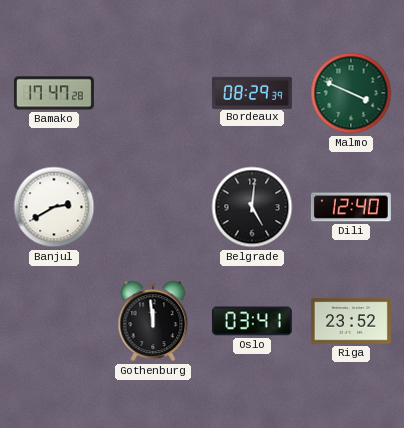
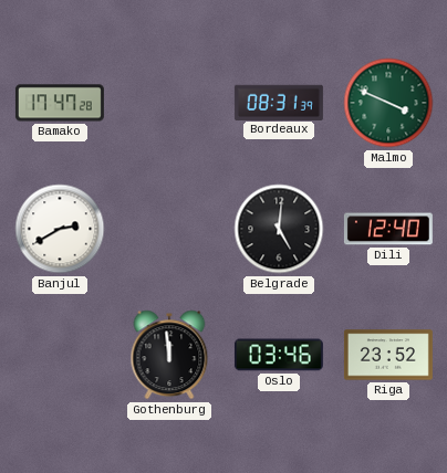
Bordeaux: 08:29 -> 08:31 (279, 102)
Oslo: 03:41 -> 03:46 (279, 355)
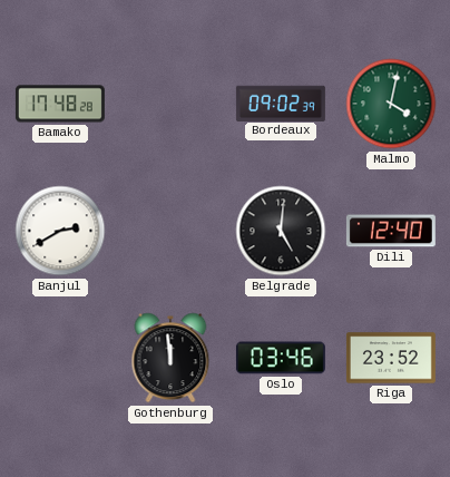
Bamako: 17:47 -> 17:48 (60, 104)
Bordeaux: 08:31 -> 09:02 (281, 103)
Malmo: 3:49 -> 4:02 (391, 104)
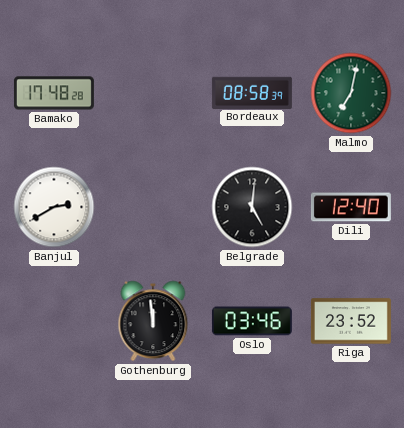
Bordeaux: 09:02 -> 08:58 (252, 92)
Malmo: 4:02 -> 7:02 (351, 93)
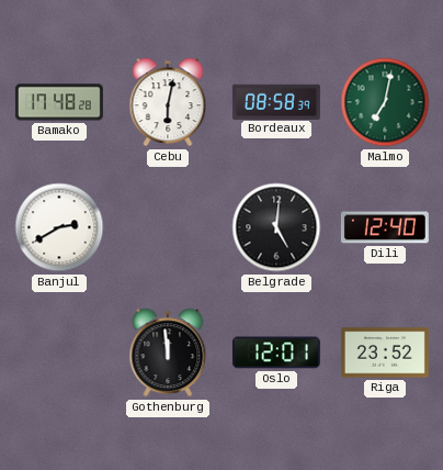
Cebu: none -> 6:02 (168, 102)
Oslo: 03:46 -> 12:01 (276, 352)
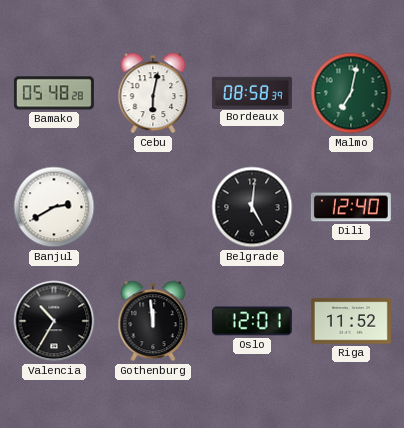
Bamako: 17:48 -> 05:48 (54, 93)
Valencia: none -> 10:35 (54, 321)
Riga: 23:52 -> 11:52 (351, 321)
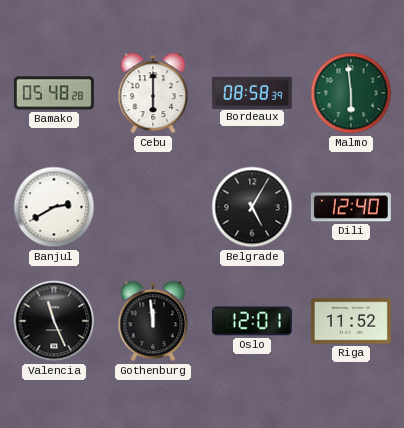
Cebu: 6:02 -> 6:00 (153, 93)
Malmo: 7:02 -> 5:59 (351, 93)
Belgrade: 5:01 -> 5:05 (252, 207)
Valencia: 10:35 -> 11:26 (54, 321)
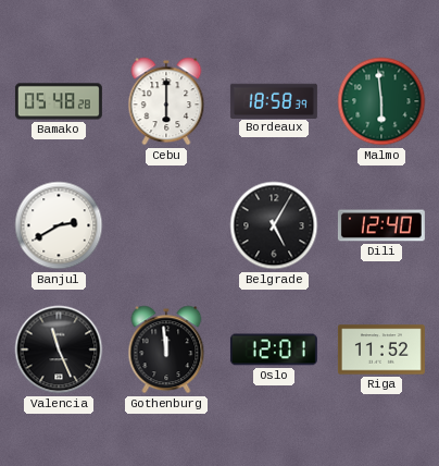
Bordeaux: 08:58 -> 18:58 (274, 100)
